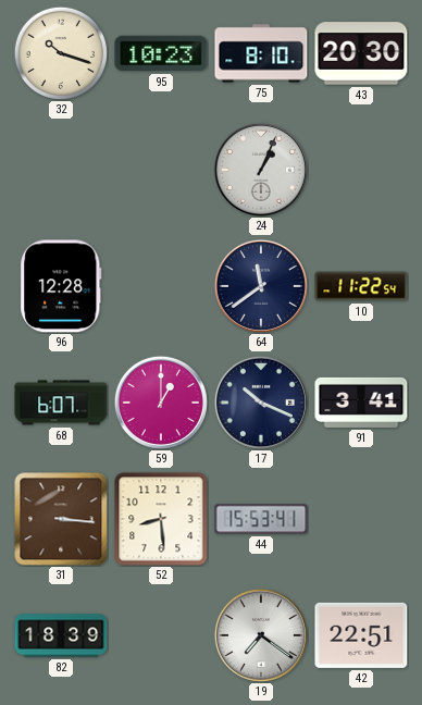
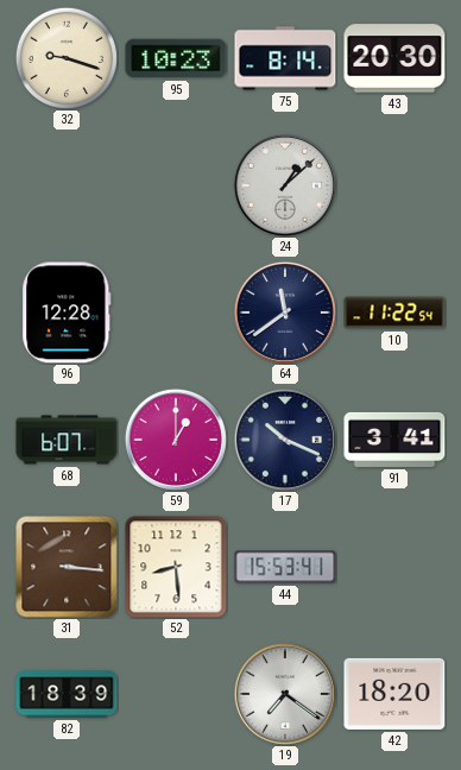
32: 10:18 -> 9:18 (67, 58)
75: 8:10 -> 8:14 (285, 58)
24: 1:04 -> 1:08 (285, 185)
42: 22:51 -> 18:20 (394, 694)
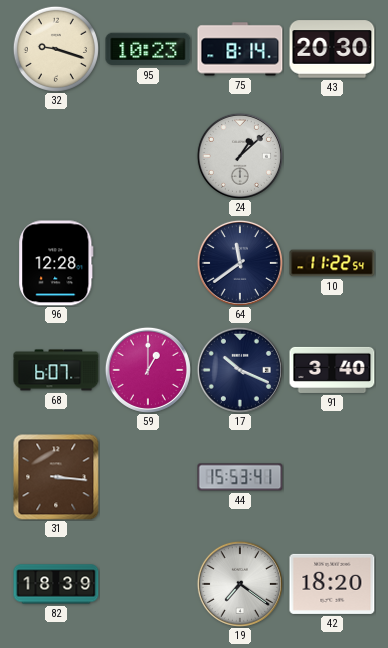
91: 3:41 -> 3:40 (332, 370)
52: 8:29 -> none (176, 567)
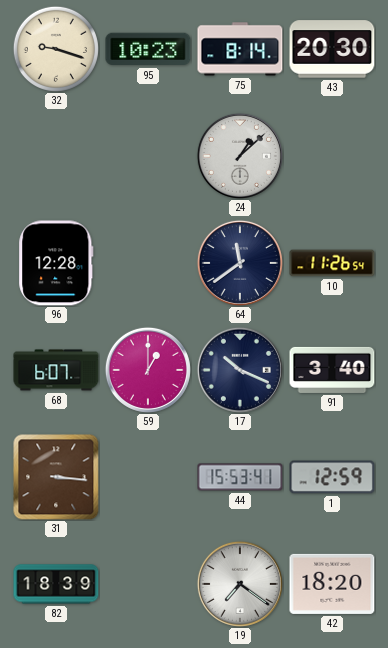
10: 11:22 -> 11:26 (332, 263)
1: none -> 12:59 (332, 477)
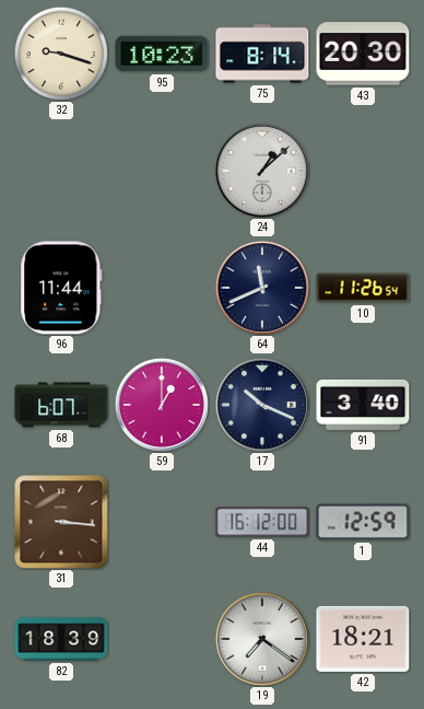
96: 12:28 -> 11:44 (61, 288)
64: 11:39 -> 11:41 (262, 288)
44: 15:53 -> 16:12 (262, 522)
42: 18:20 -> 18:21 (363, 639)
